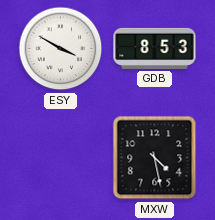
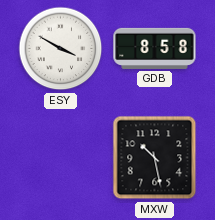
GDB: 8:53 -> 8:58 (155, 48)
MXW: 4:28 -> 10:28 (155, 158)
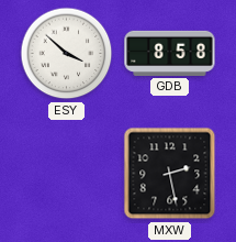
ESY: 3:50 -> 3:52 (67, 54)
MXW: 10:28 -> 2:28 (170, 174)
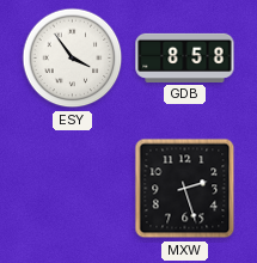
ESY: 3:52 -> 3:54 (73, 59)
MXW: 2:28 -> 2:27 (185, 189)
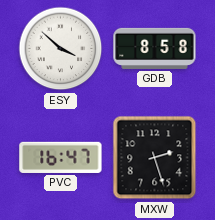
ESY: 3:54 -> 3:52 (61, 49)
PVC: none -> 16:47 (61, 157)
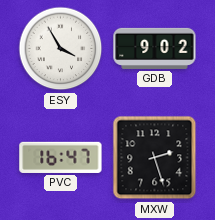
ESY: 3:52 -> 3:55 (61, 49)
GDB: 8:58 -> 9:02 (155, 48)
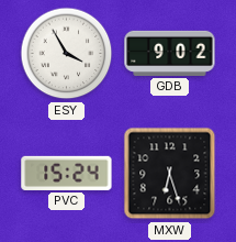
PVC: 16:47 -> 15:24 (67, 173)
MXW: 2:27 -> 6:27 (170, 174)
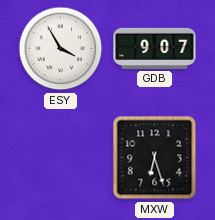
GDB: 9:02 -> 9:07 (155, 48)
PVC: 15:24 -> none (67, 173)
